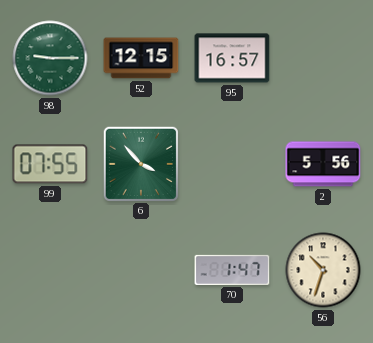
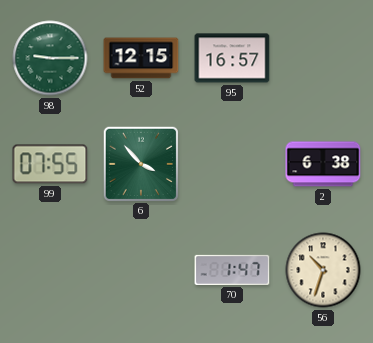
2: 5:56 -> 6:38 (323, 164)
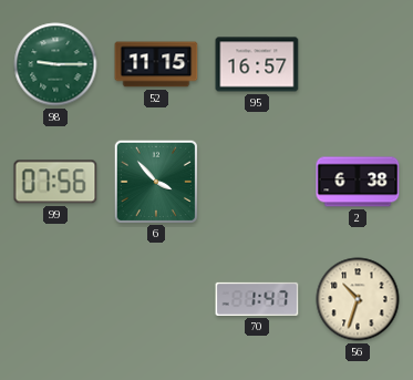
52: 12:15 -> 11:15 (156, 64)
99: 07:55 -> 07:56 (55, 182)
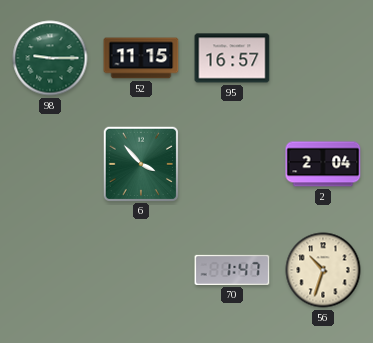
99: 07:56 -> none (55, 182)
2: 6:38 -> 2:04 (323, 164)
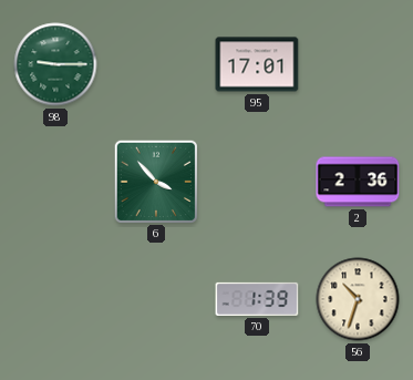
52: 11:15 -> none (141, 58)
95: 16:57 -> 17:01 (257, 64)
2: 2:04 -> 2:36 (358, 182)
70: 1:47 -> 1:39 (257, 299)
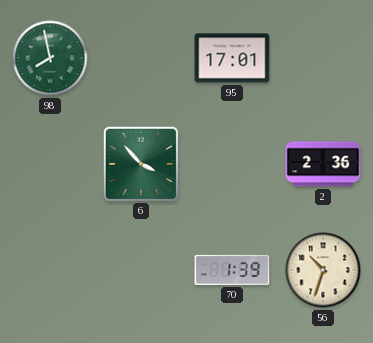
98: 9:15 -> 7:58 (50, 58)
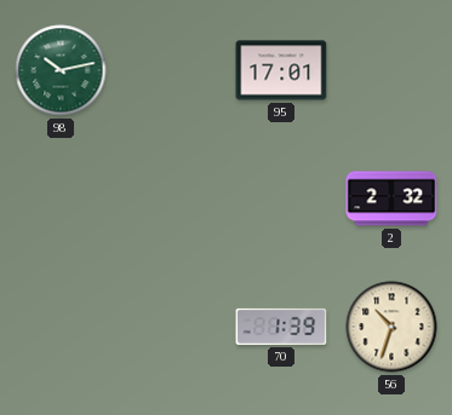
98: 7:58 -> 10:13 (61, 70)
6: 3:53 -> none (140, 163)
2: 2:36 -> 2:32 (391, 198)
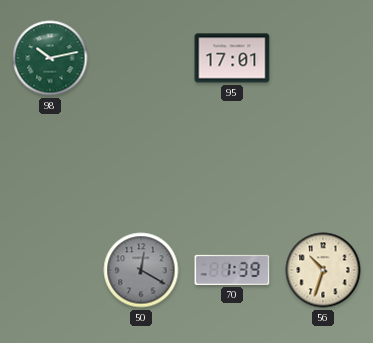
2: 2:32 -> none (391, 198)
50: none -> 12:20 (141, 270)
